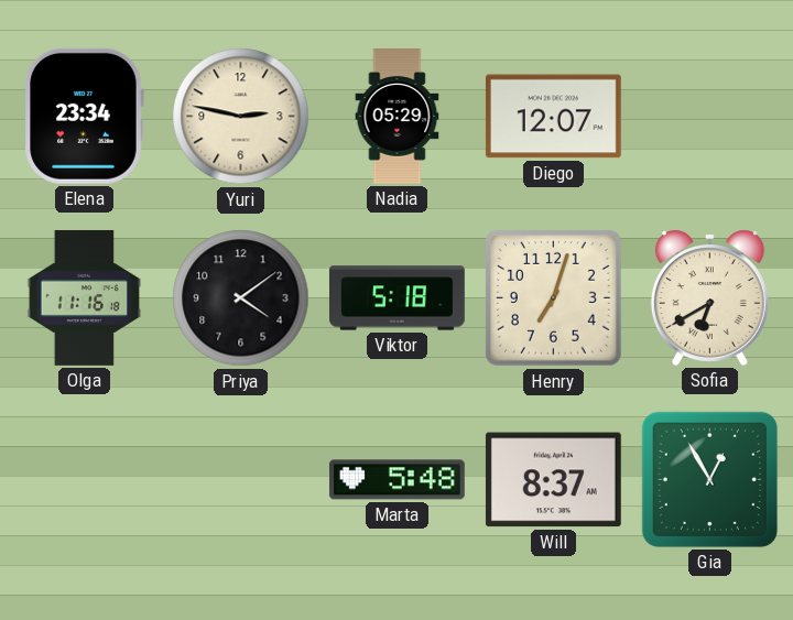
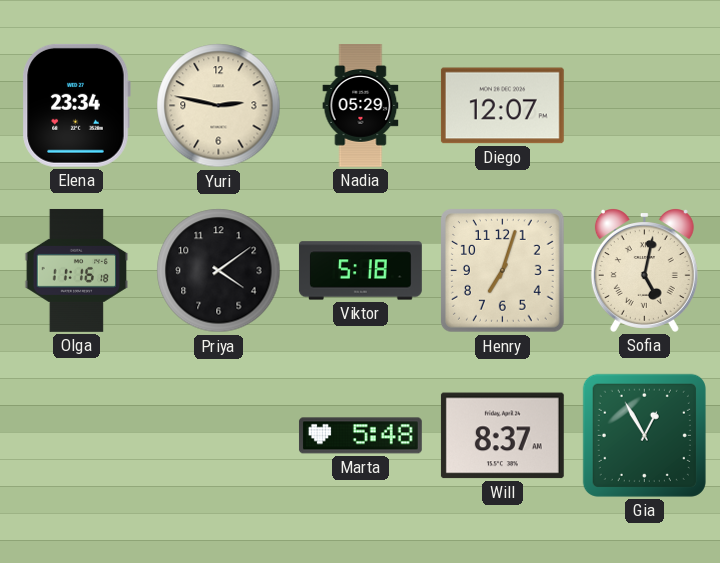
Sofia: 6:40 -> 5:02 (644, 270)
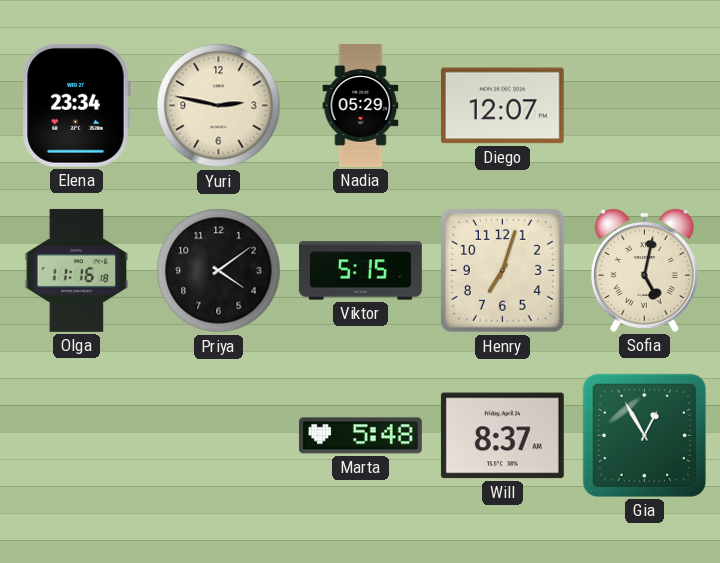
Viktor: 5:18 -> 5:15 (360, 271)
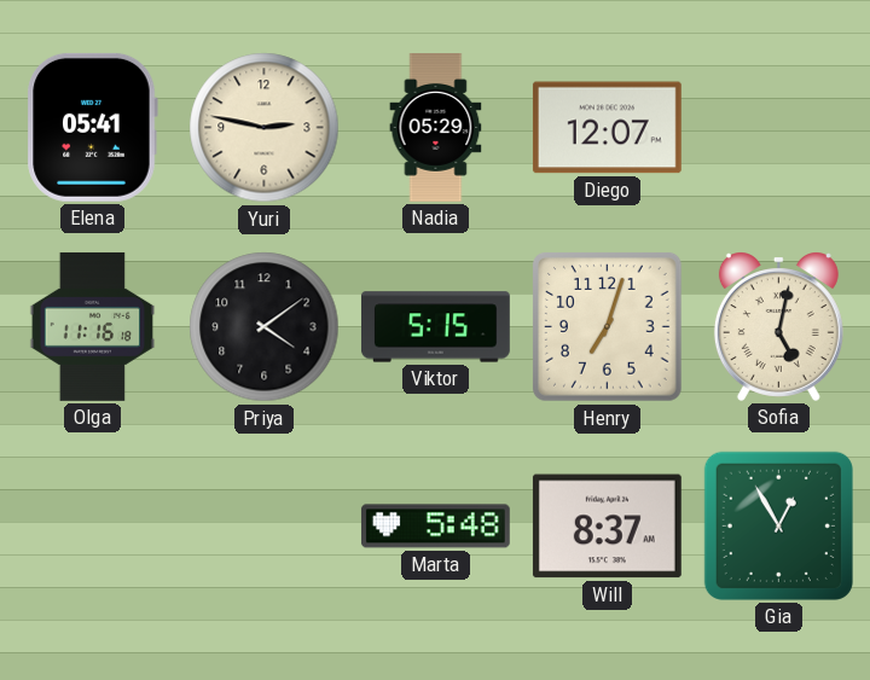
Elena: 23:34 -> 05:41 (92, 127)
